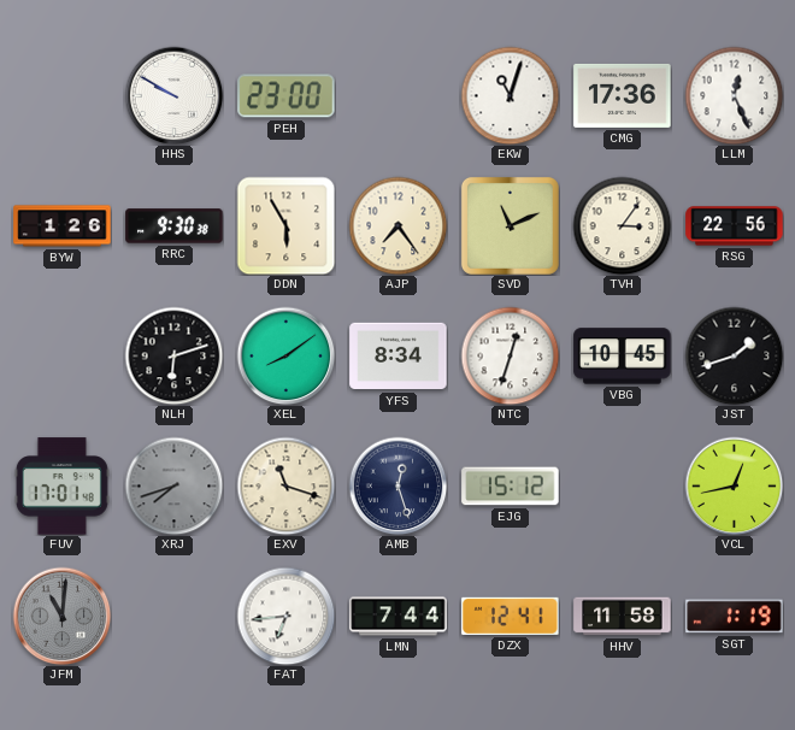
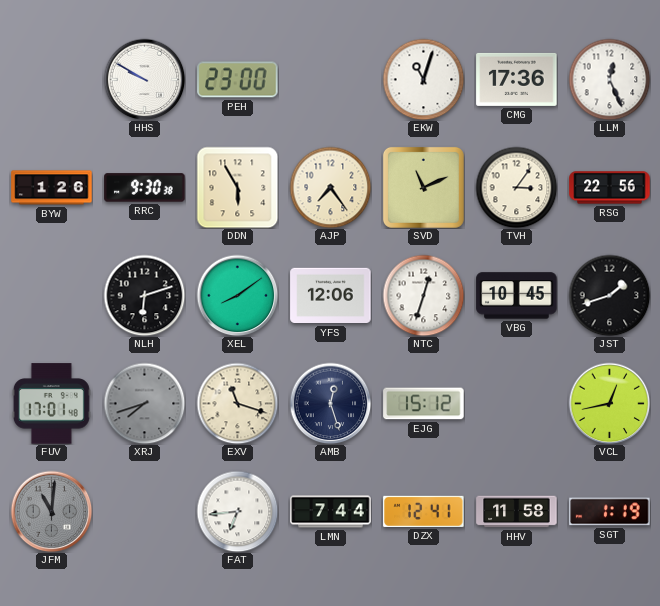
YFS: 8:34 -> 12:06 (331, 296)
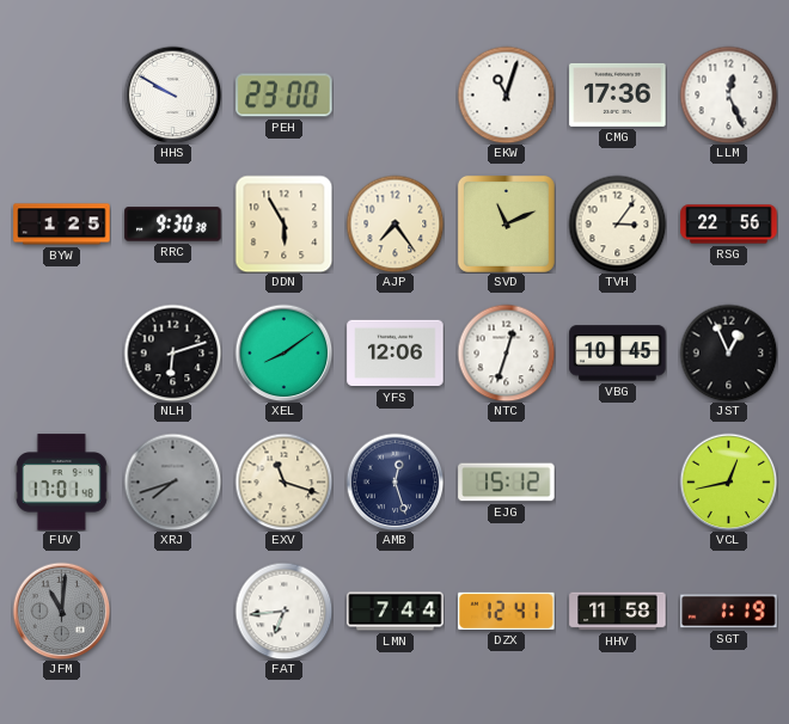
BYW: 1:26 -> 1:25 (62, 225)
JST: 1:42 -> 12:56 (728, 352)
